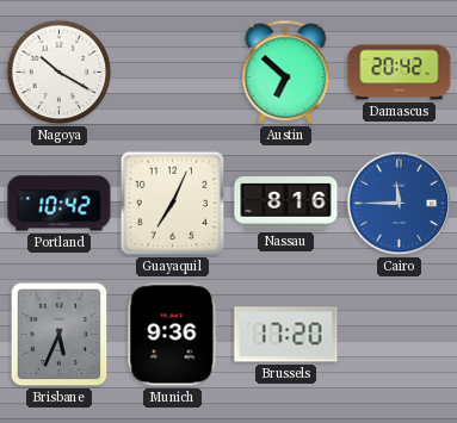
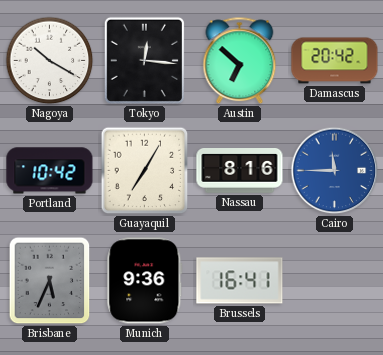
Tokyo: none -> 12:16 (144, 60)
Guayaquil: 7:04 -> 7:05 (145, 171)
Brussels: 17:20 -> 16:41 (240, 281)
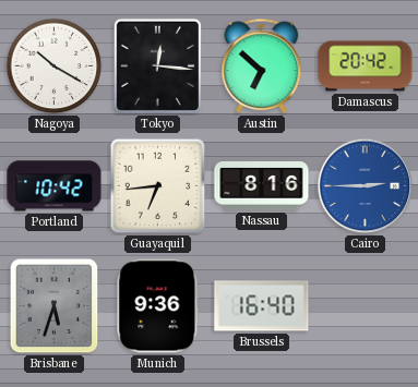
Guayaquil: 7:05 -> 6:44 (158, 186)
Cairo: 11:45 -> 2:45 (366, 186)
Brisbane: 5:34 -> 5:33 (55, 306)
Brussels: 16:41 -> 16:40 (262, 306)
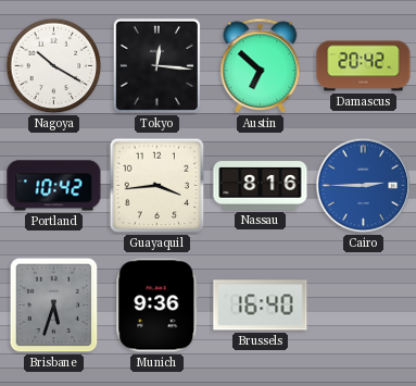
Guayaquil: 6:44 -> 3:44 (157, 186)
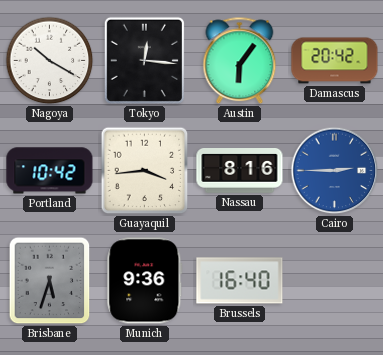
Austin: 6:52 -> 6:06 (240, 61)
